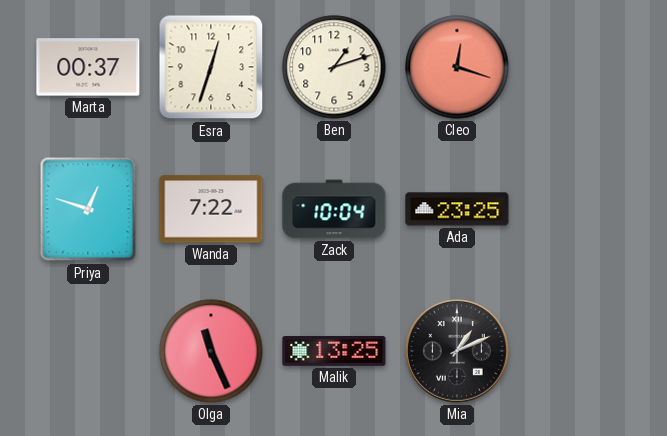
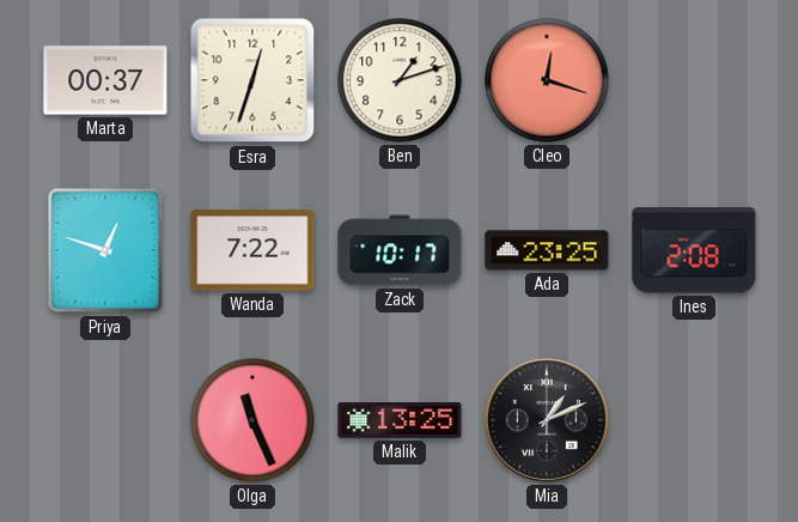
Zack: 10:04 -> 10:17 (400, 250)
Ines: none -> 2:08 (694, 250)
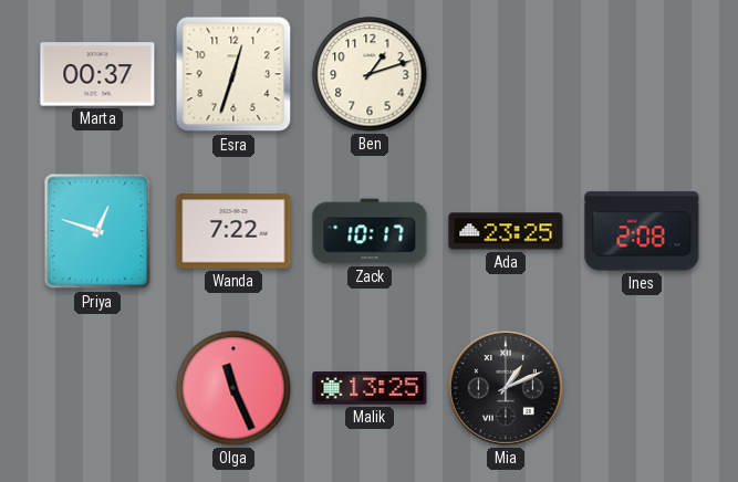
Cleo: 12:18 -> none (547, 80)
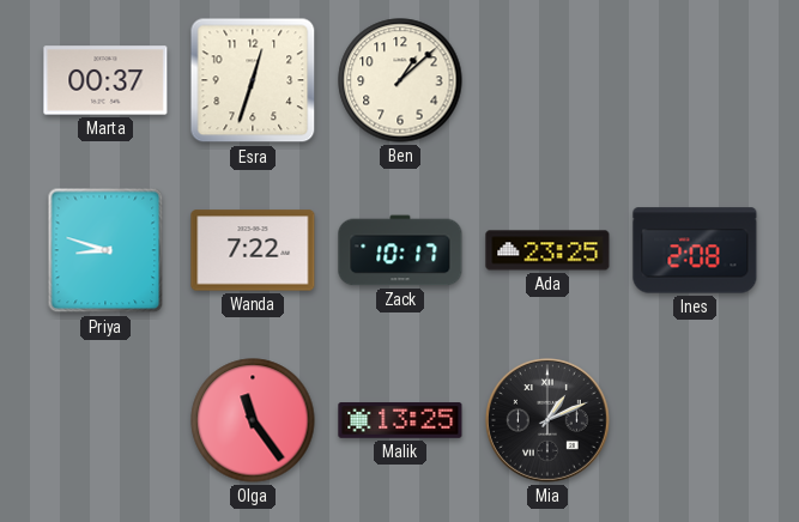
Ben: 1:12 -> 1:08 (400, 80)
Priya: 12:48 -> 8:48 (105, 250)
Olga: 11:26 -> 11:24 (253, 420)
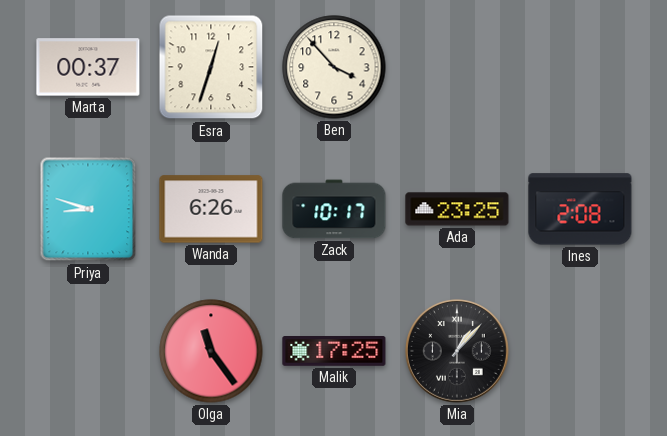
Ben: 1:08 -> 3:53 (334, 67)
Wanda: 7:22 -> 6:26 (211, 209)
Malik: 13:25 -> 17:25 (334, 351)
Mia: 1:11 -> 1:07 (457, 351)
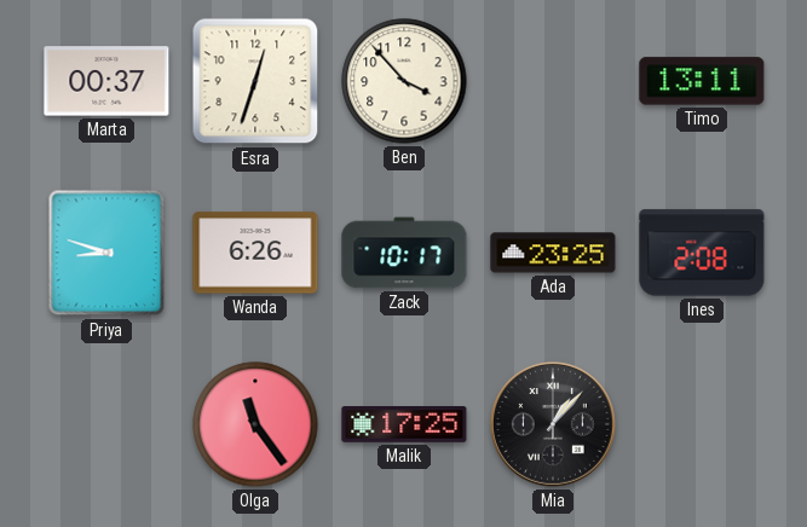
Timo: none -> 13:11 (702, 81)
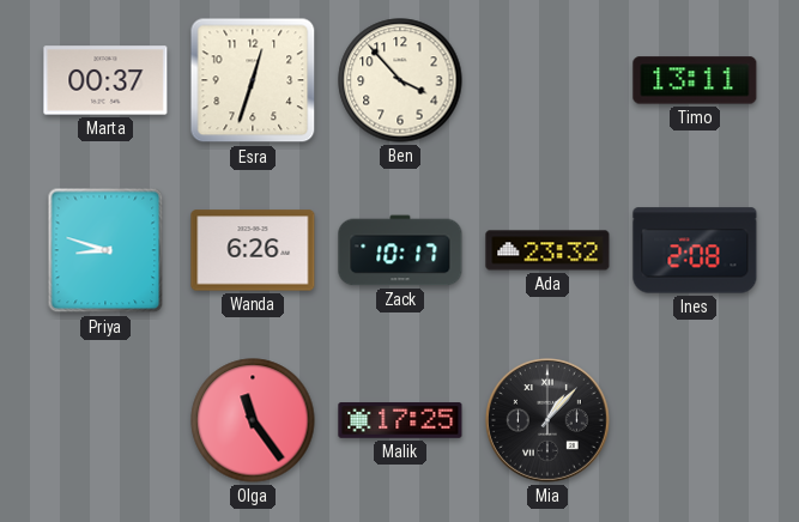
Ada: 23:25 -> 23:32 (547, 250)
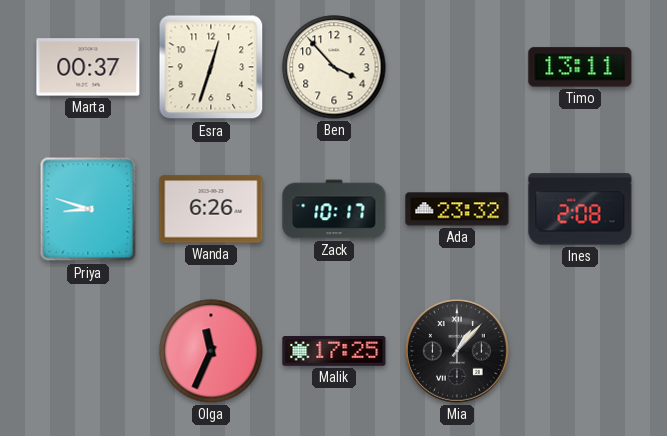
Olga: 11:24 -> 11:34 (211, 351)
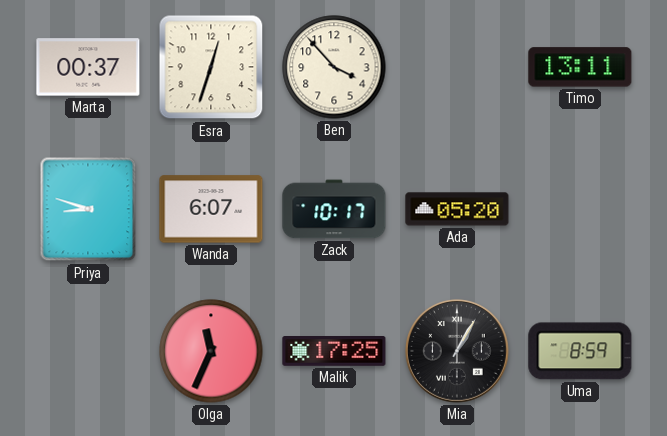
Wanda: 6:26 -> 6:07 (211, 209)
Ada: 23:32 -> 05:20 (457, 209)
Ines: 2:08 -> none (580, 209)
Mia: 1:07 -> 1:05 (457, 351)
Uma: none -> 8:59 (580, 351)
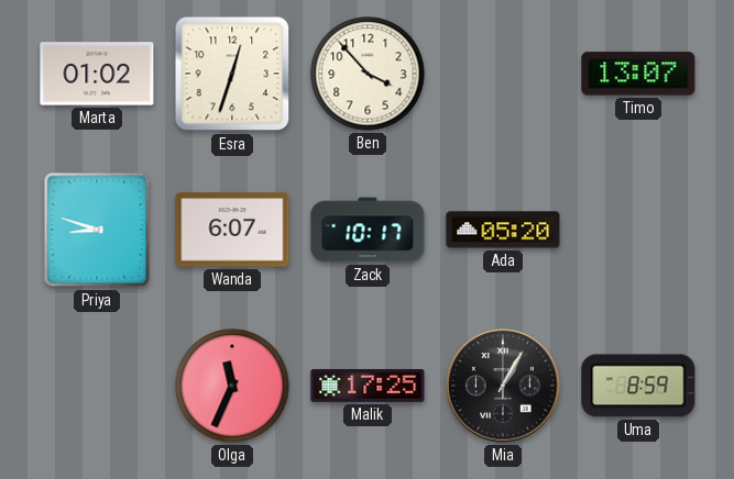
Marta: 00:37 -> 01:02 (97, 74)
Timo: 13:11 -> 13:07 (638, 74)
